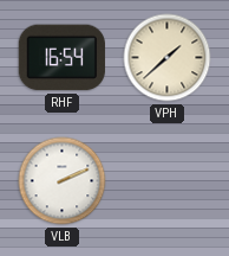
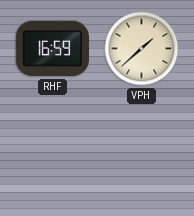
RHF: 16:54 -> 16:59 (52, 49)
VLB: 2:11 -> none (63, 181)
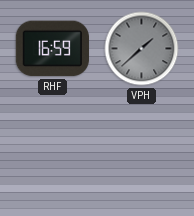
VPH dial: cream -> grey (142, 49)
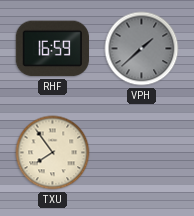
TXU: none -> 7:54 (53, 153)
